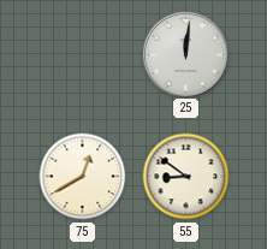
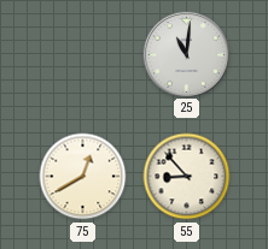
25: 12:01 -> 11:01 (186, 54)
55: 8:51 -> 8:53 (187, 177)
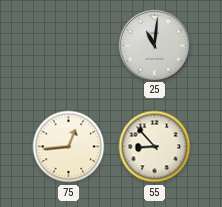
75: 12:40 -> 12:44 (69, 147)
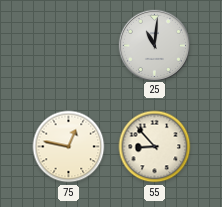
75: 12:44 -> 12:47 (69, 147)
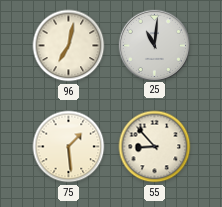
96: none -> 7:02 (69, 46)
75: 12:47 -> 1:29 (69, 147)
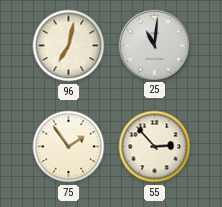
75: 1:29 -> 1:54 (69, 147)
55: 8:53 -> 2:53 (155, 147)
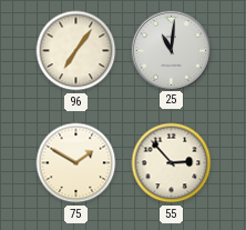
96: 7:02 -> 7:06 (76, 51)
75: 1:54 -> 1:50 (76, 163)
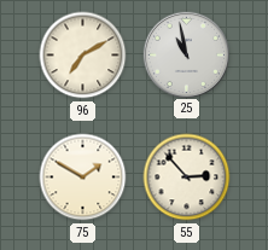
96: 7:06 -> 7:10 (83, 56)
25: 11:01 -> 10:58 (186, 54)
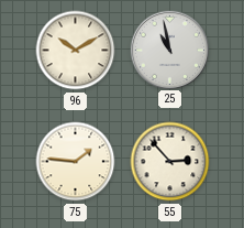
96: 7:10 -> 10:10 (76, 51)
75: 1:50 -> 1:46 (76, 162)
